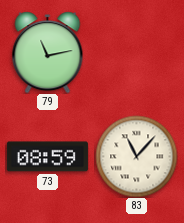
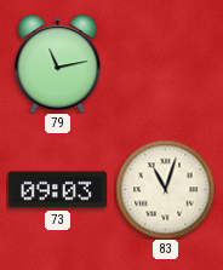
73: 08:59 -> 09:03 (57, 190)
83: 11:07 -> 11:03 (165, 189)
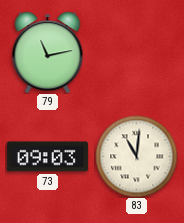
83: 11:03 -> 11:01 (136, 156)
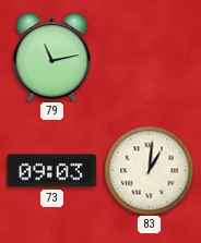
83: 11:01 -> 1:01 (149, 170)
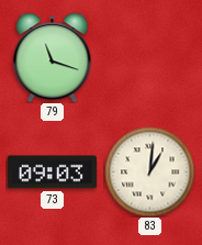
79: 11:13 -> 11:18 (53, 57)
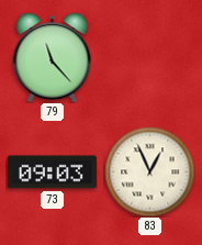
79: 11:18 -> 11:23 (53, 57)
83: 1:01 -> 12:56 (149, 171)
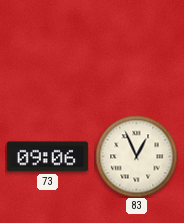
79: 11:23 -> none (53, 57)
73: 09:03 -> 09:06 (47, 157)
